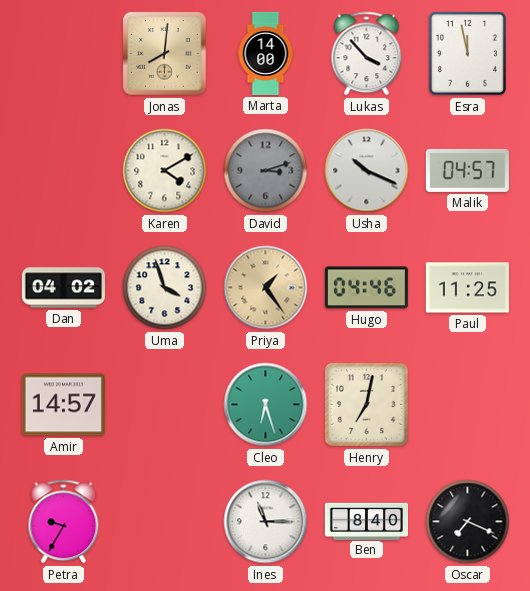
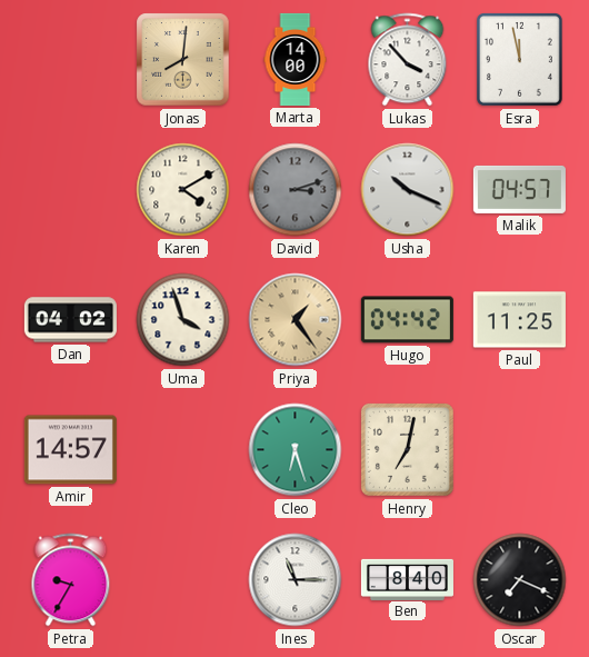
Hugo: 04:46 -> 04:42 (407, 320)
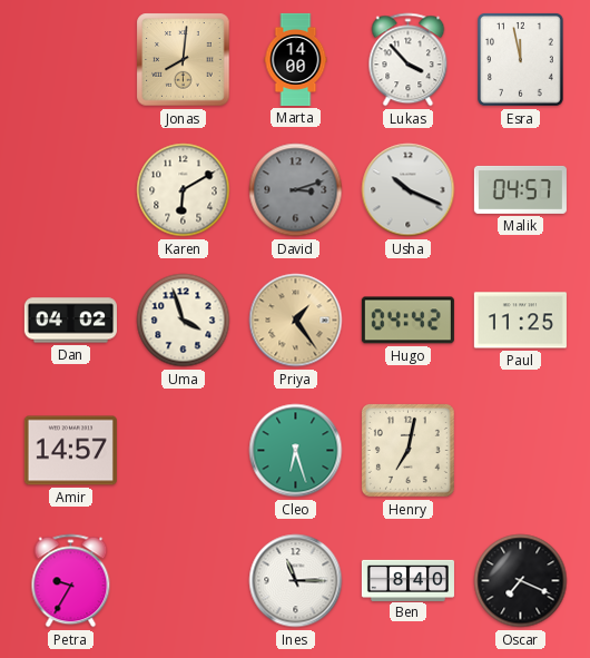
Karen: 4:10 -> 6:10 (184, 190)
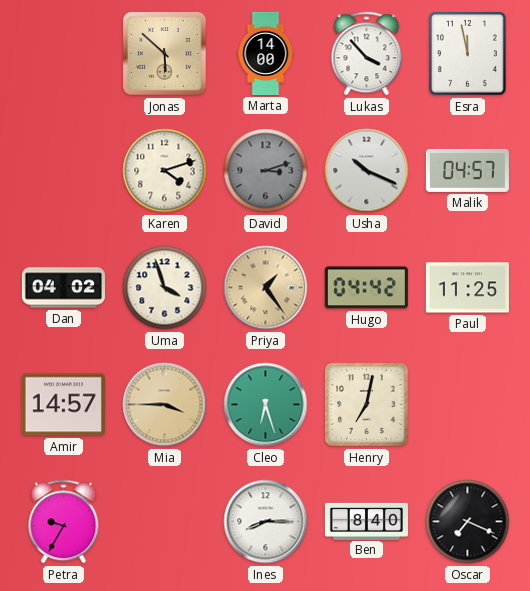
Jonas: 8:01 -> 5:52 (165, 54)
Karen: 6:10 -> 4:12 (165, 171)
Mia: none -> 3:45 (165, 405)
Ines: 11:15 -> 8:15 (266, 522)
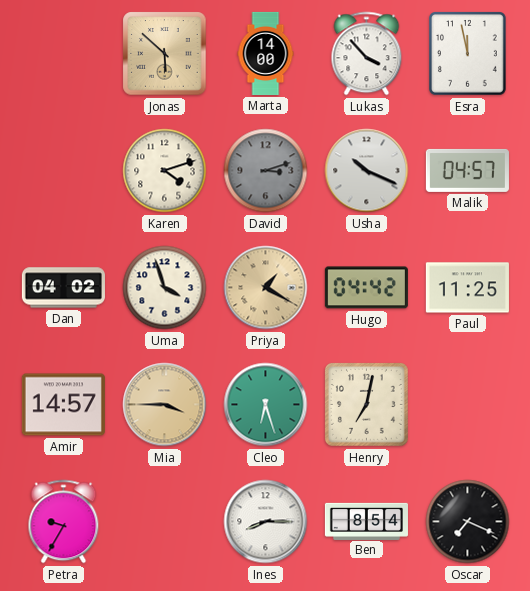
Priya: 1:24 -> 1:20 (266, 288)
Ben: 8:40 -> 8:54 (366, 521)
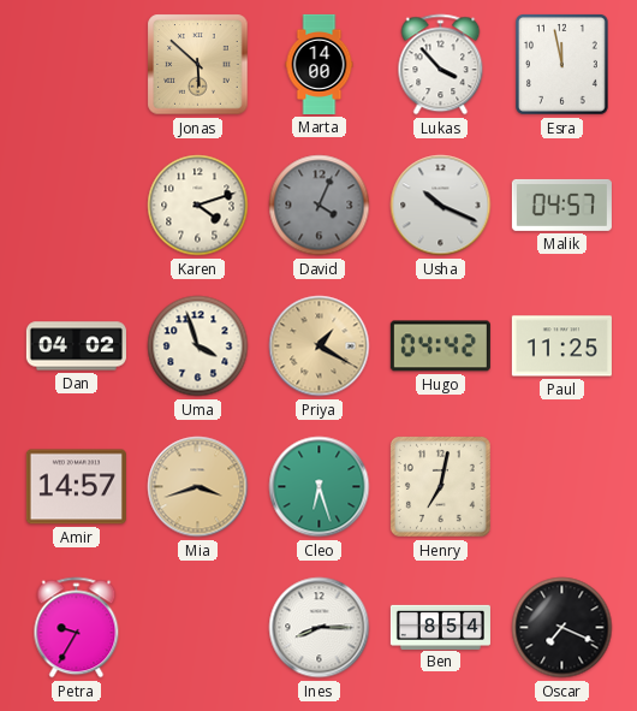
David: 3:12 -> 4:04 (320, 206)
Mia: 3:45 -> 3:42 (198, 487)
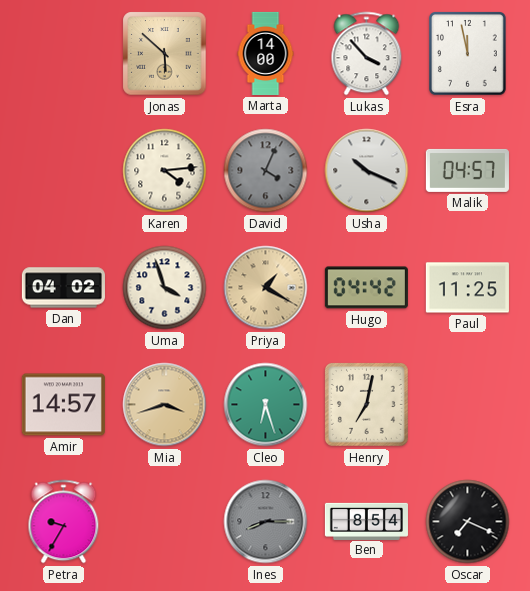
Karen: 4:12 -> 4:14 (165, 171)
Ines dial: white -> grey (266, 522)
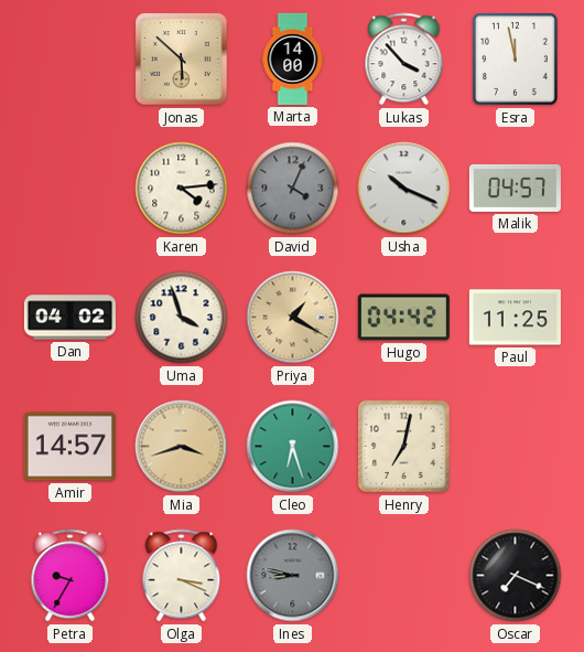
Olga: none -> 3:19 (182, 576)
Ines: 8:15 -> 8:47 (293, 576)
Ben: 8:54 -> none (366, 521)
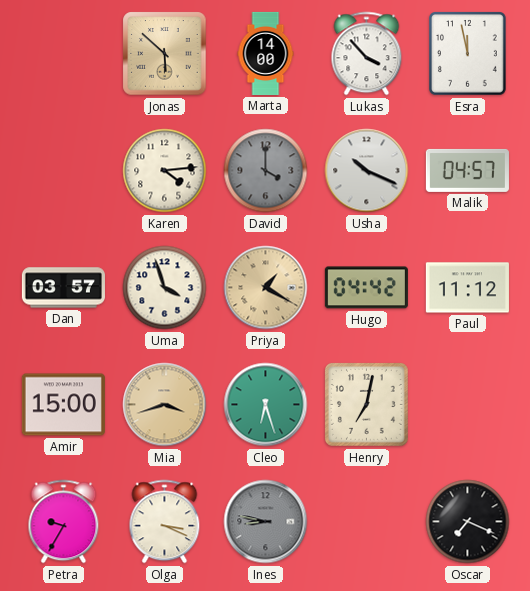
David: 4:04 -> 4:00 (266, 171)
Dan: 04:02 -> 03:57 (63, 288)
Paul: 11:25 -> 11:12 (467, 288)
Amir: 14:57 -> 15:00 (63, 405)
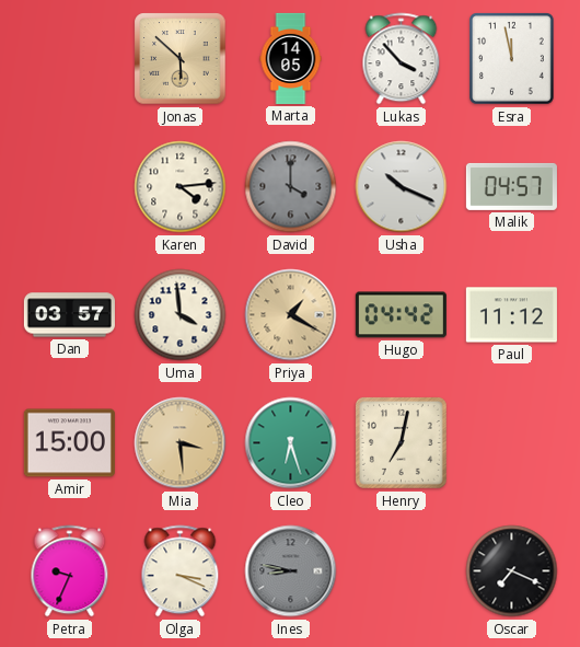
Marta: 14:00 -> 14:05 (291, 58)
Uma: 3:57 -> 3:59 (181, 315)
Mia: 3:42 -> 3:29 (181, 443)
Petra: 9:35 -> 9:34 (70, 571)
